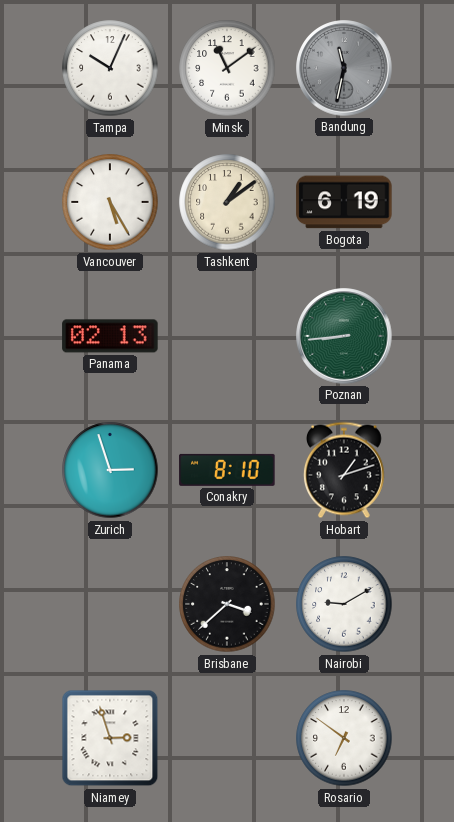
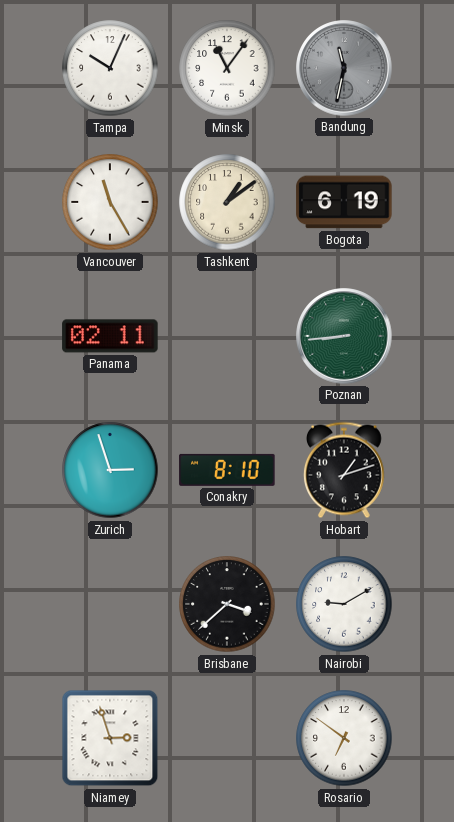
Minsk: 11:09 -> 11:06 (227, 68)
Vancouver: 5:25 -> 11:25 (110, 202)
Panama: 02:13 -> 02:11 (110, 336)
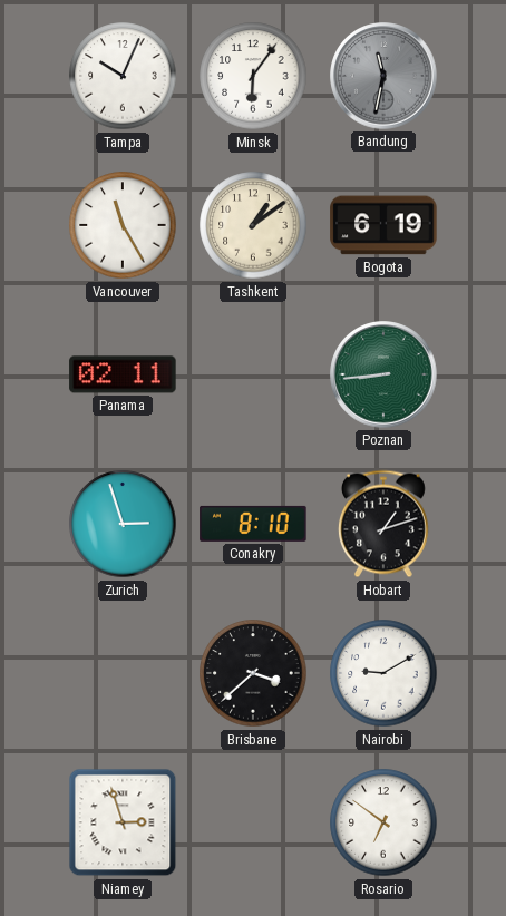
Minsk: 11:06 -> 6:06 (253, 76)
